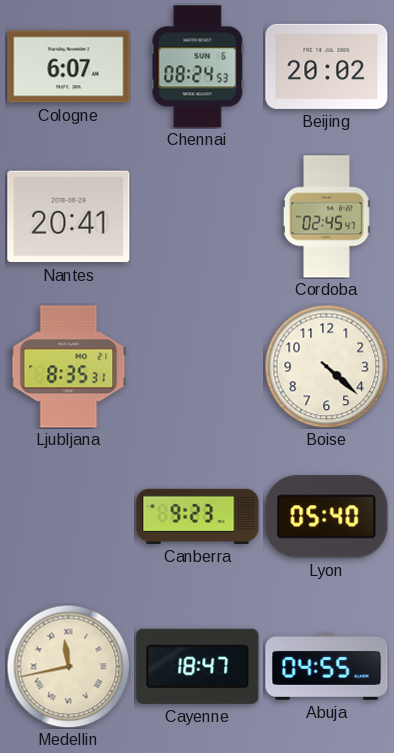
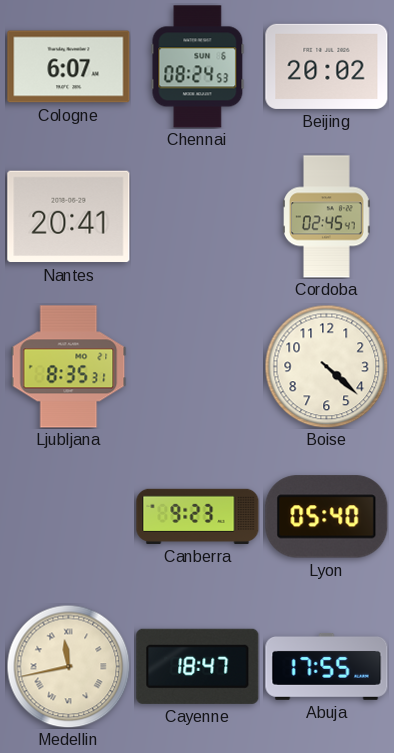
Abuja: 04:55 -> 17:55 (327, 666)
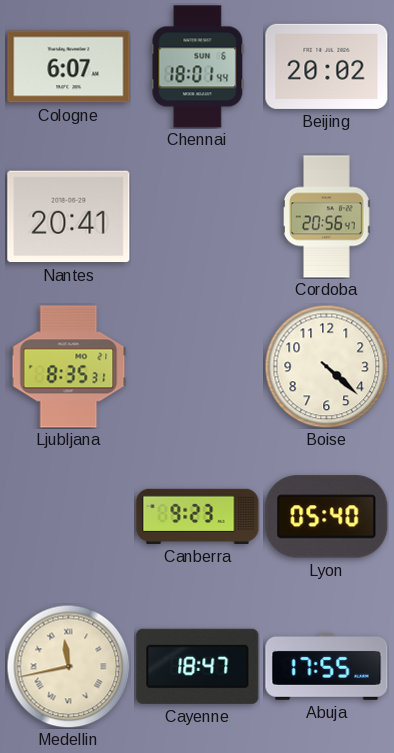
Chennai: 08:24 -> 18:01 (198, 67)
Cordoba: 02:45 -> 20:56 (327, 217)
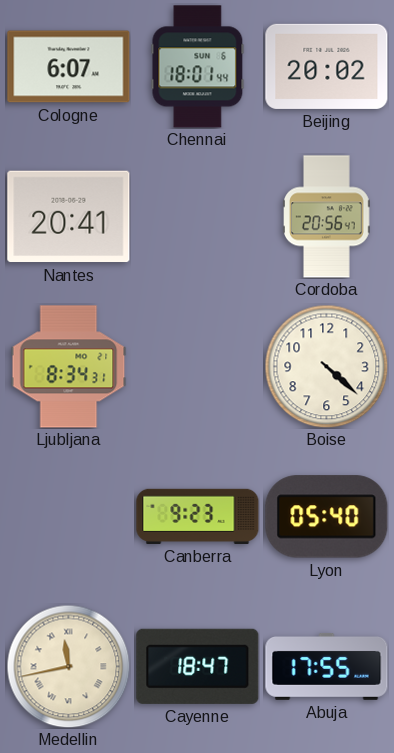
Ljubljana: 8:35 -> 8:34 (69, 367)
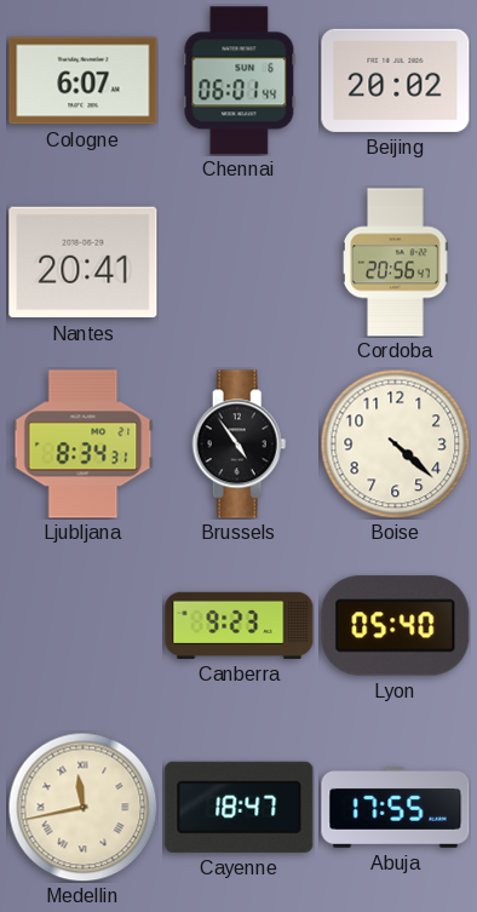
Chennai: 18:01 -> 06:01 (240, 81)
Brussels: none -> 4:54 (240, 444)
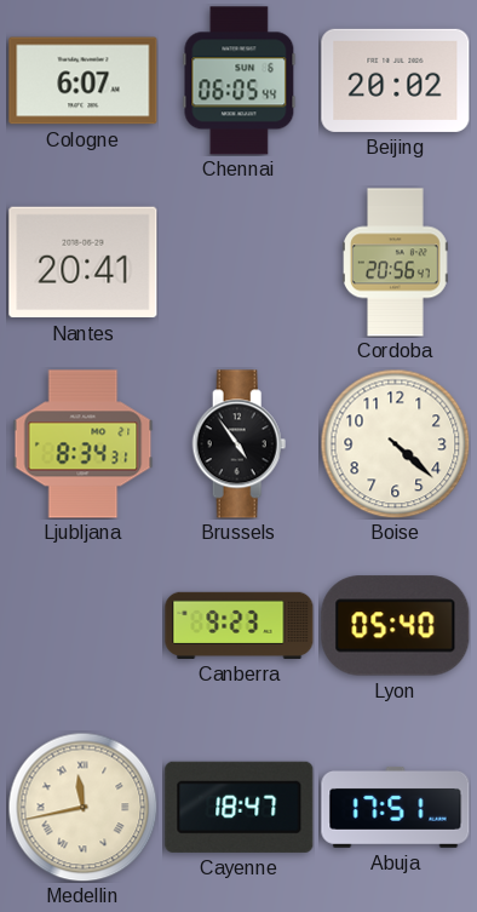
Chennai: 06:01 -> 06:05 (240, 81)
Abuja: 17:55 -> 17:51 (396, 807)
